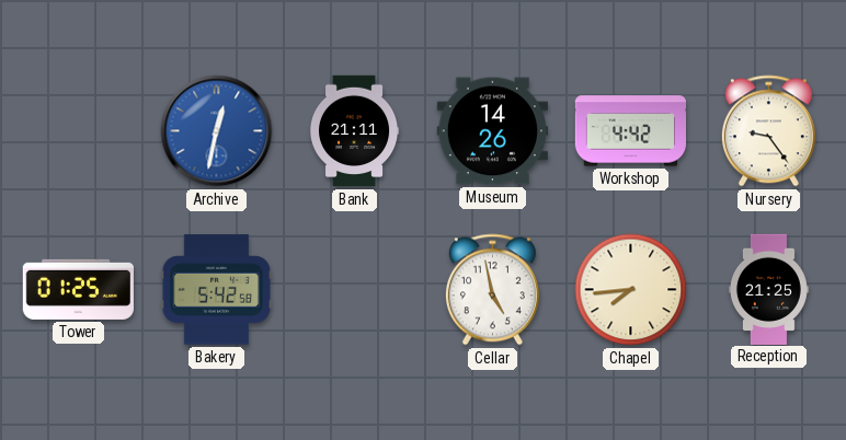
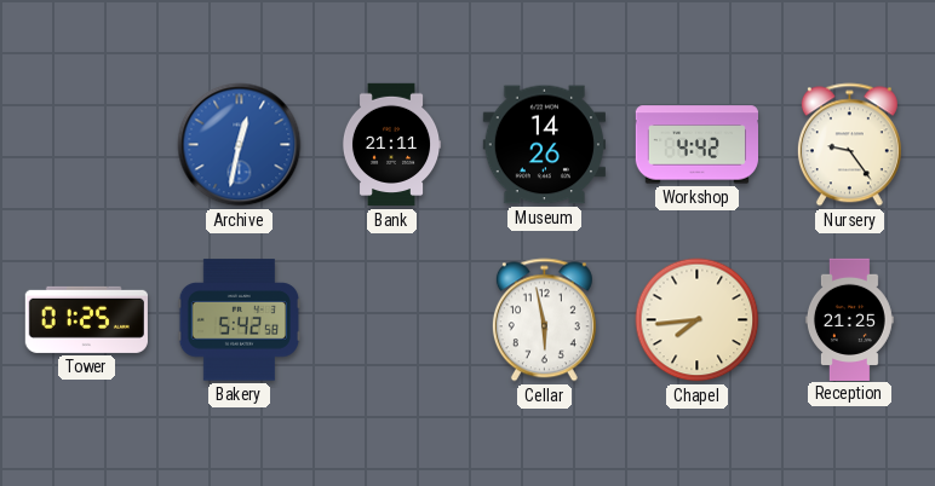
Cellar: 4:58 -> 5:58 (544, 320)
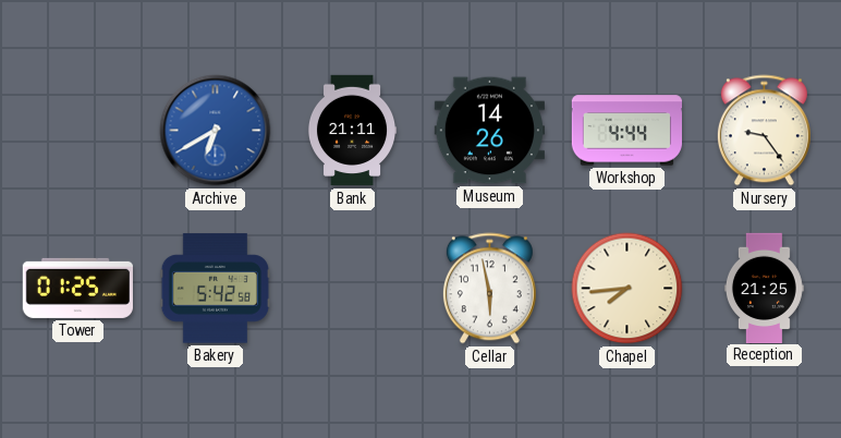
Archive: 12:32 -> 6:40 (216, 131)
Workshop: 4:42 -> 4:44 (626, 131)
